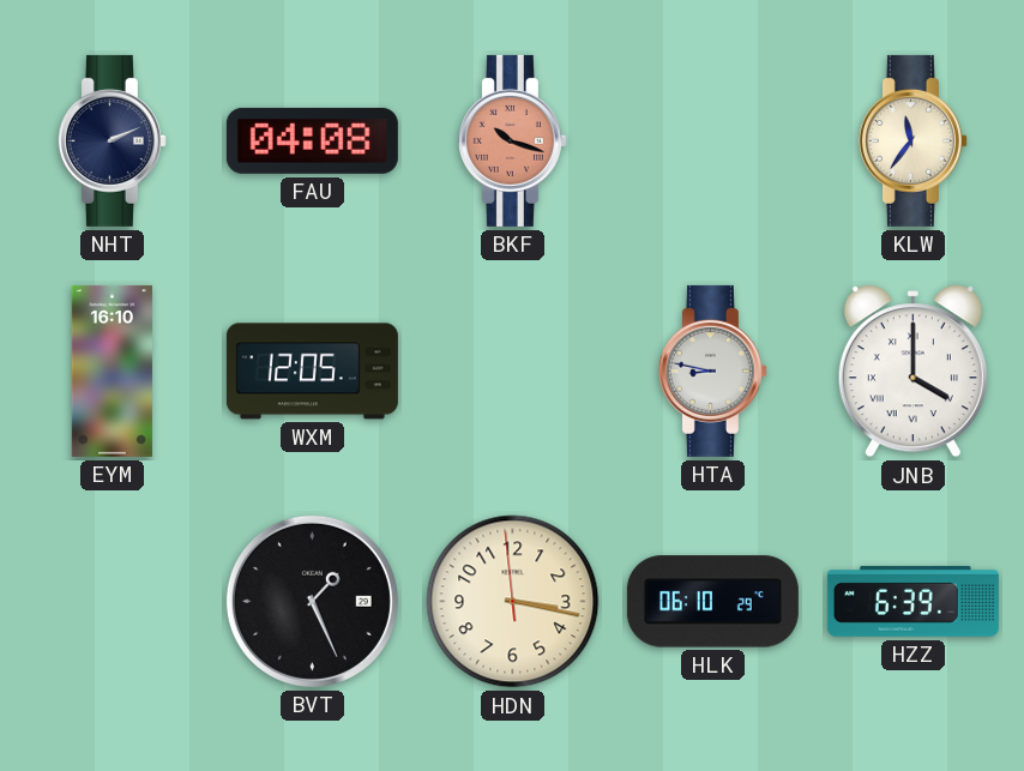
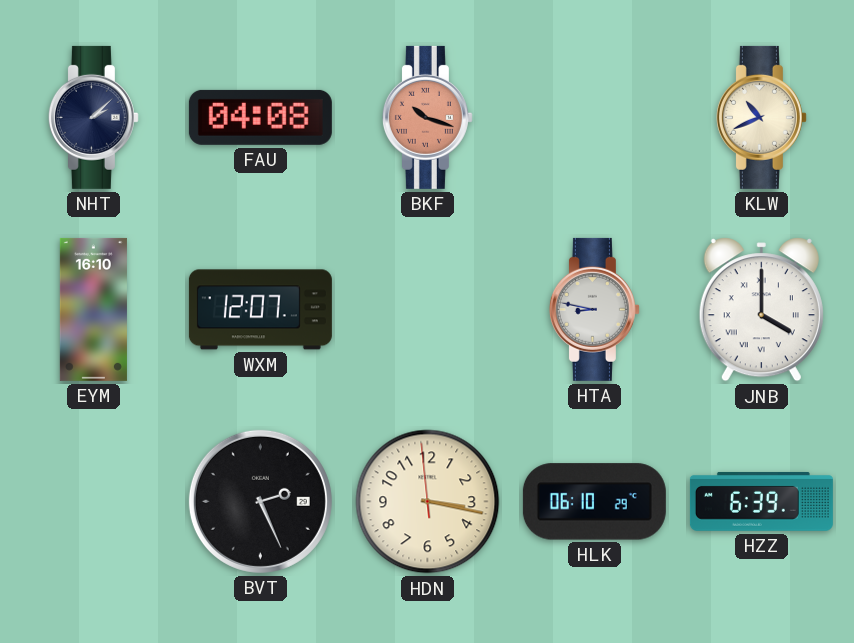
NHT: 2:11 -> 2:08 (93, 117)
KLW: 11:36 -> 10:41 (761, 117)
WXM: 12:05 -> 12:07 (260, 310)
BVT: 1:26 -> 2:26 (260, 501)
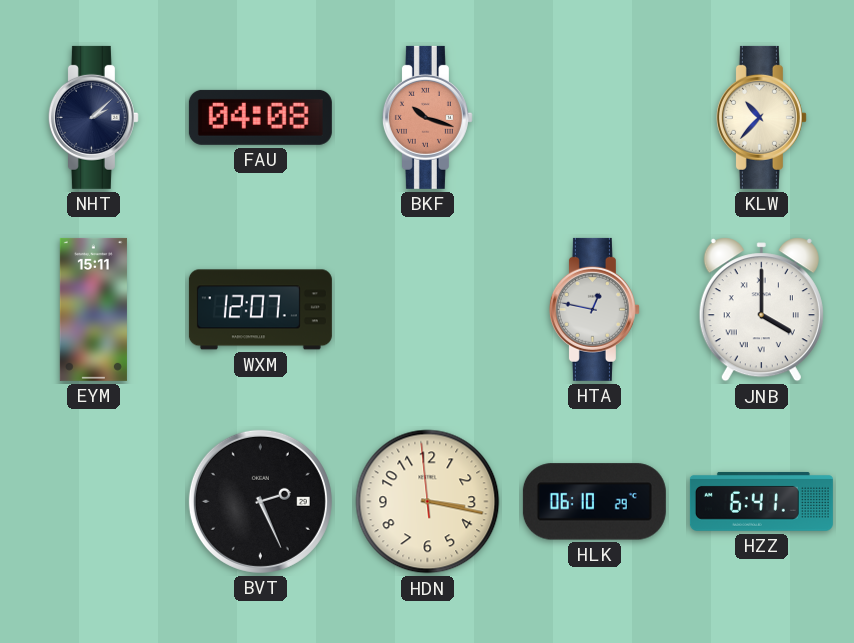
KLW: 10:41 -> 10:37 (761, 117)
EYM: 16:10 -> 15:11 (93, 309)
HTA: 8:47 -> 12:47 (594, 309)
HZZ: 6:39 -> 6:41 (761, 501)
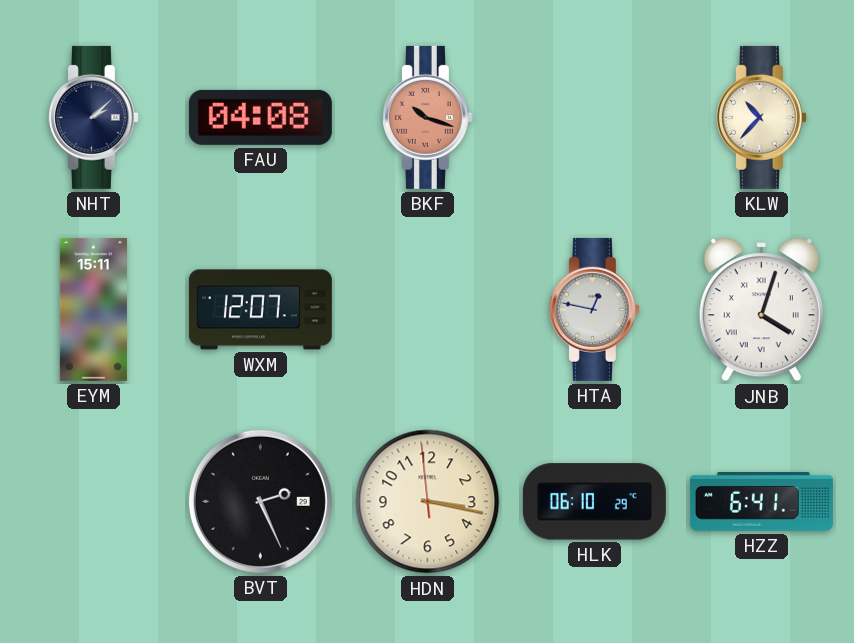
JNB: 4:00 -> 4:03 (761, 310)
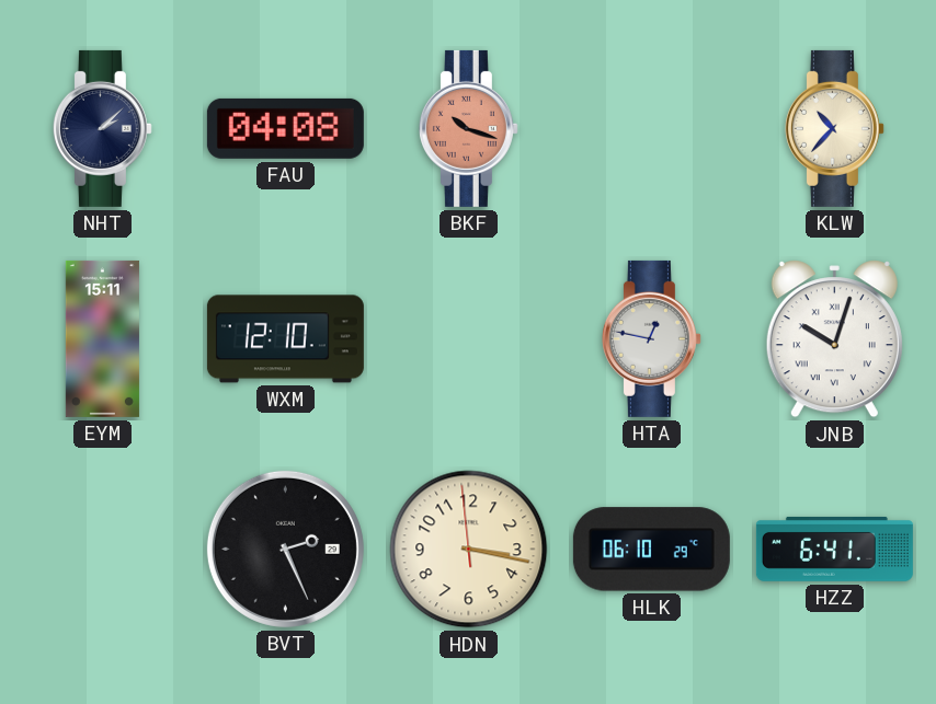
WXM: 12:07 -> 12:10 (285, 339)
JNB: 4:03 -> 10:03 (834, 339)
